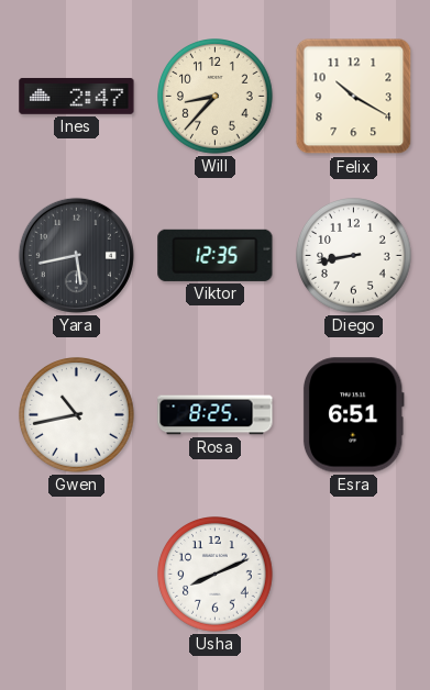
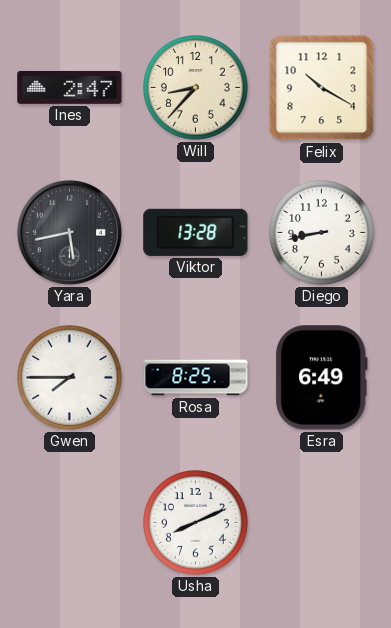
Viktor: 12:35 -> 13:28 (196, 232)
Gwen: 10:43 -> 7:45 (70, 378)
Esra: 6:51 -> 6:49 (321, 378)
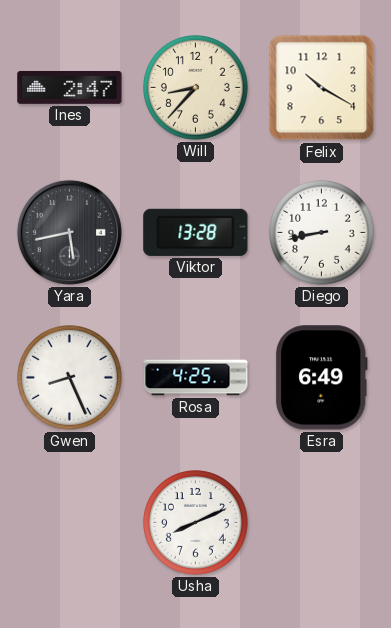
Gwen: 7:45 -> 8:26 (70, 378)
Rosa: 8:25 -> 4:25 (196, 378)
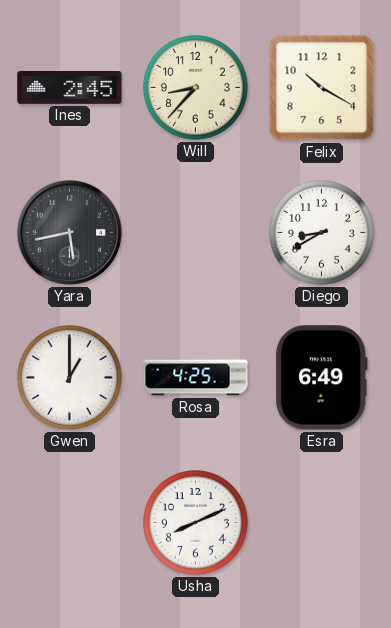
Ines: 2:47 -> 2:45 (70, 87)
Viktor: 13:28 -> none (196, 232)
Diego: 8:43 -> 8:40 (322, 233)
Gwen: 8:26 -> 1:00 (70, 378)
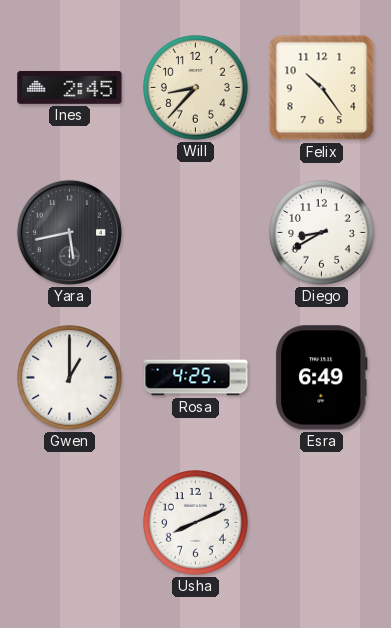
Felix: 10:20 -> 10:24 (322, 88)
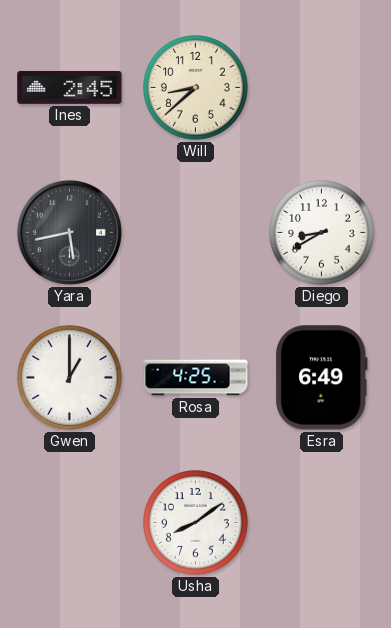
Will: 8:37 -> 8:38 (196, 88)
Felix: 10:24 -> none (322, 88)
Usha: 8:11 -> 8:09 (196, 523)
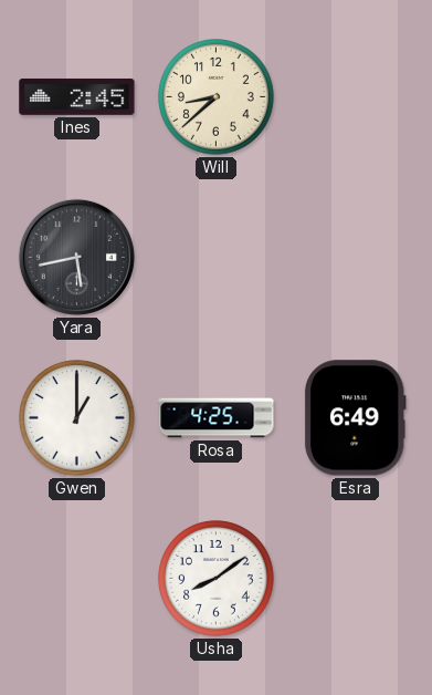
Diego: 8:40 -> none (322, 233)
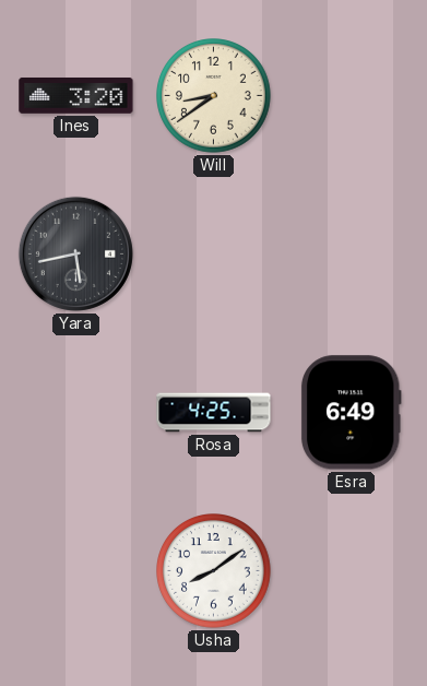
Ines: 2:45 -> 3:20 (76, 95)
Will: 8:38 -> 8:39 (214, 96)
Gwen: 1:00 -> none (77, 418)
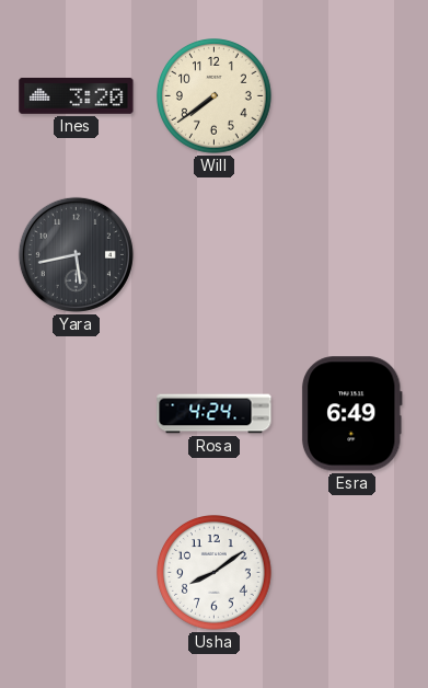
Will: 8:39 -> 7:39 (215, 96)
Rosa: 4:25 -> 4:24 (215, 414)
